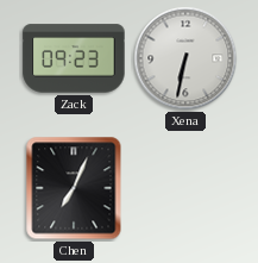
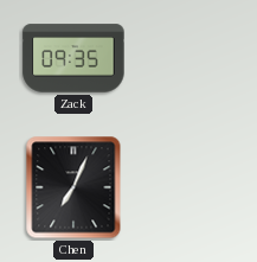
Zack: 09:23 -> 09:35 (73, 58)
Xena: 6:32 -> none (185, 58)
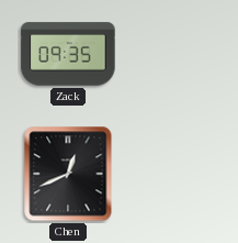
Chen: 7:04 -> 12:41 (68, 174)
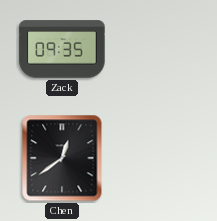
Chen: 12:41 -> 12:39 (62, 158)
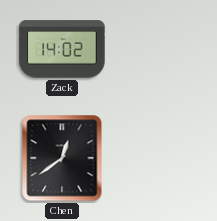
Zack: 09:35 -> 14:02 (62, 49)
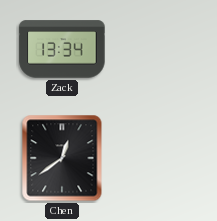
Zack: 14:02 -> 13:34 (62, 49)
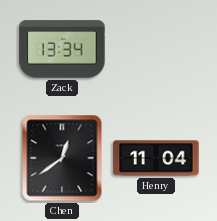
Henry: none -> 11:04 (156, 158)
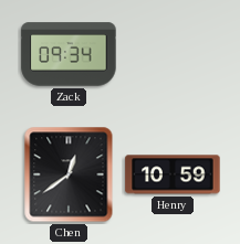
Zack: 13:34 -> 09:34 (69, 54)
Henry: 11:04 -> 10:59 (173, 174)
